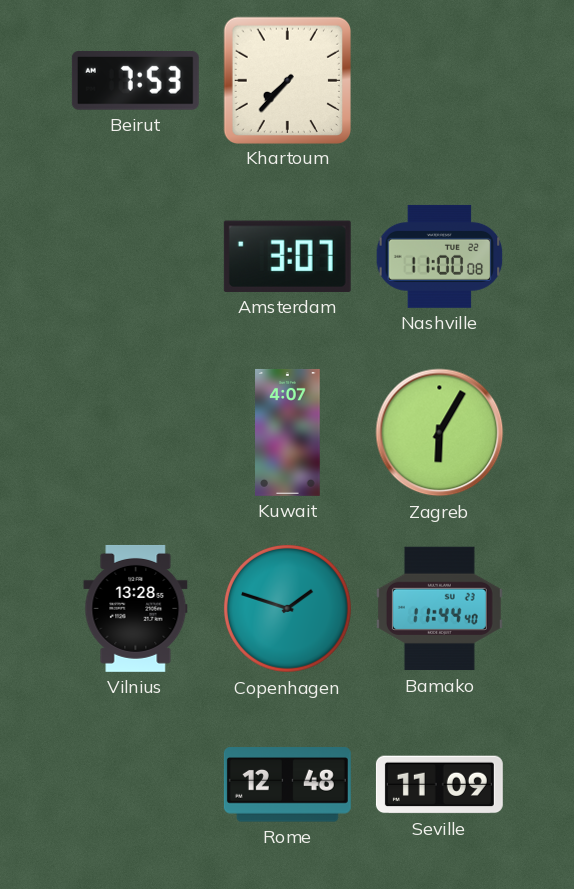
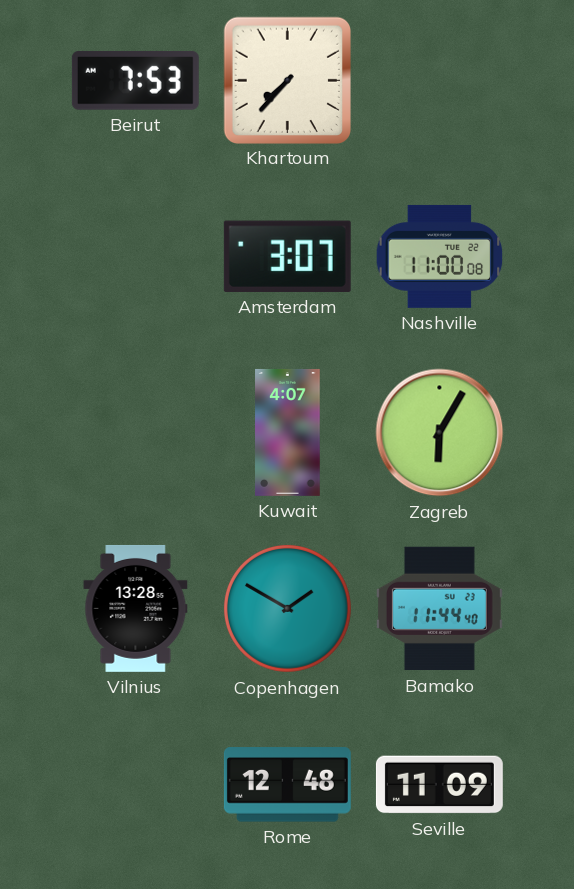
Copenhagen: 1:48 -> 1:50 (288, 609)
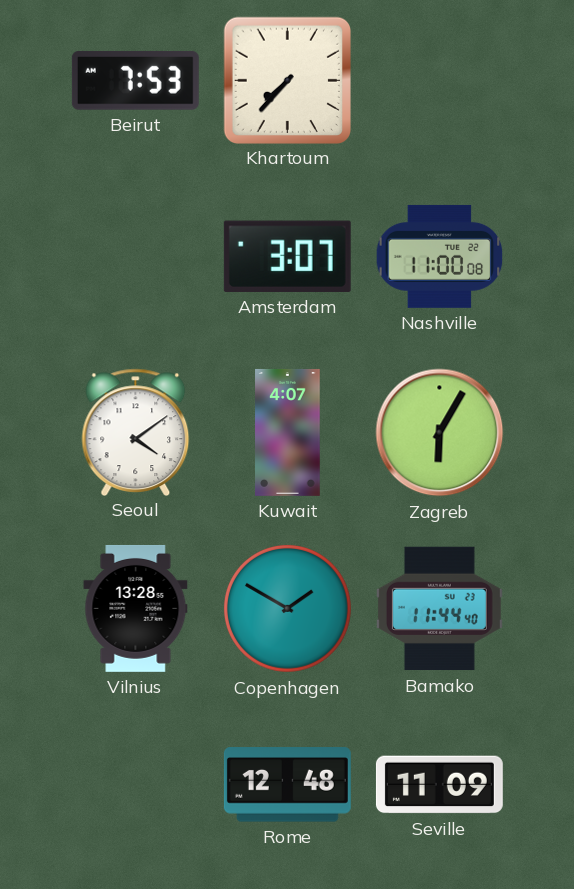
Seoul: none -> 4:09 (136, 432)
